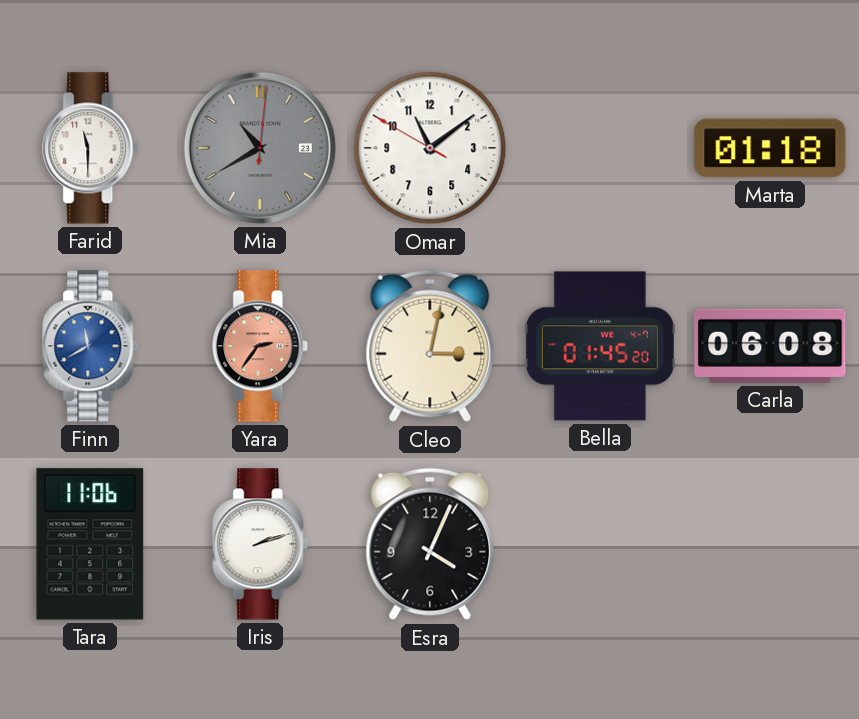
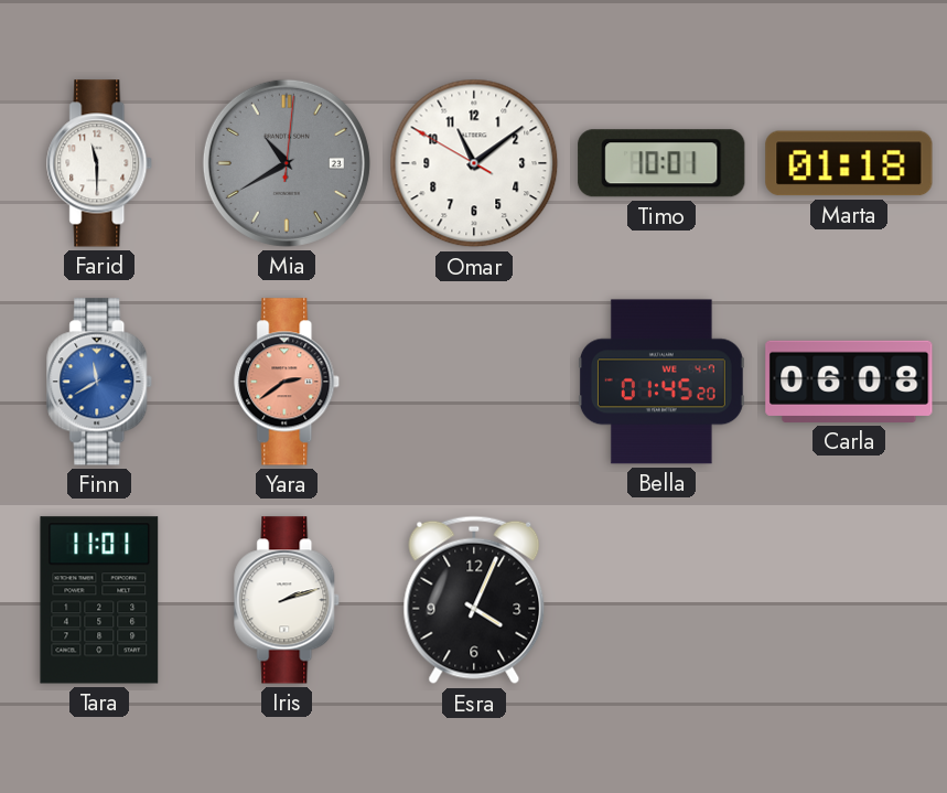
Timo: none -> 10:01 (661, 163)
Yara: 2:36 -> 2:39 (288, 382)
Cleo: 3:02 -> none (430, 346)
Tara: 11:06 -> 11:01 (99, 600)
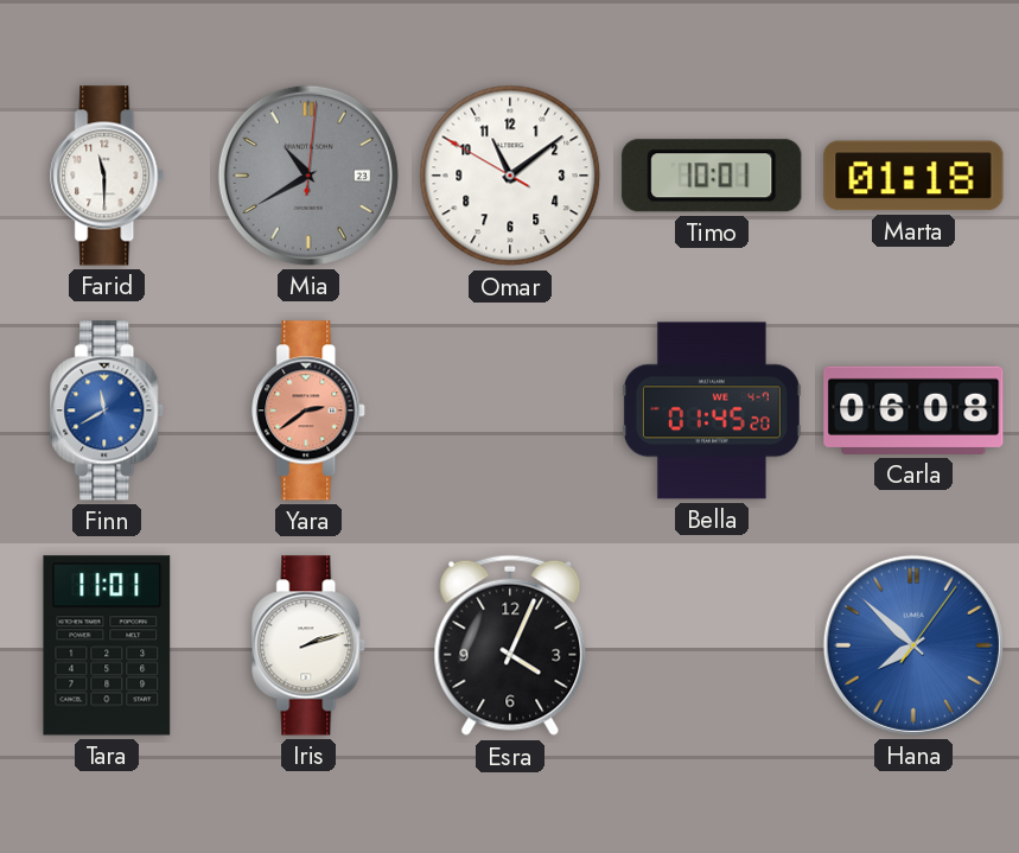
Hana: none -> 7:52 (913, 645)
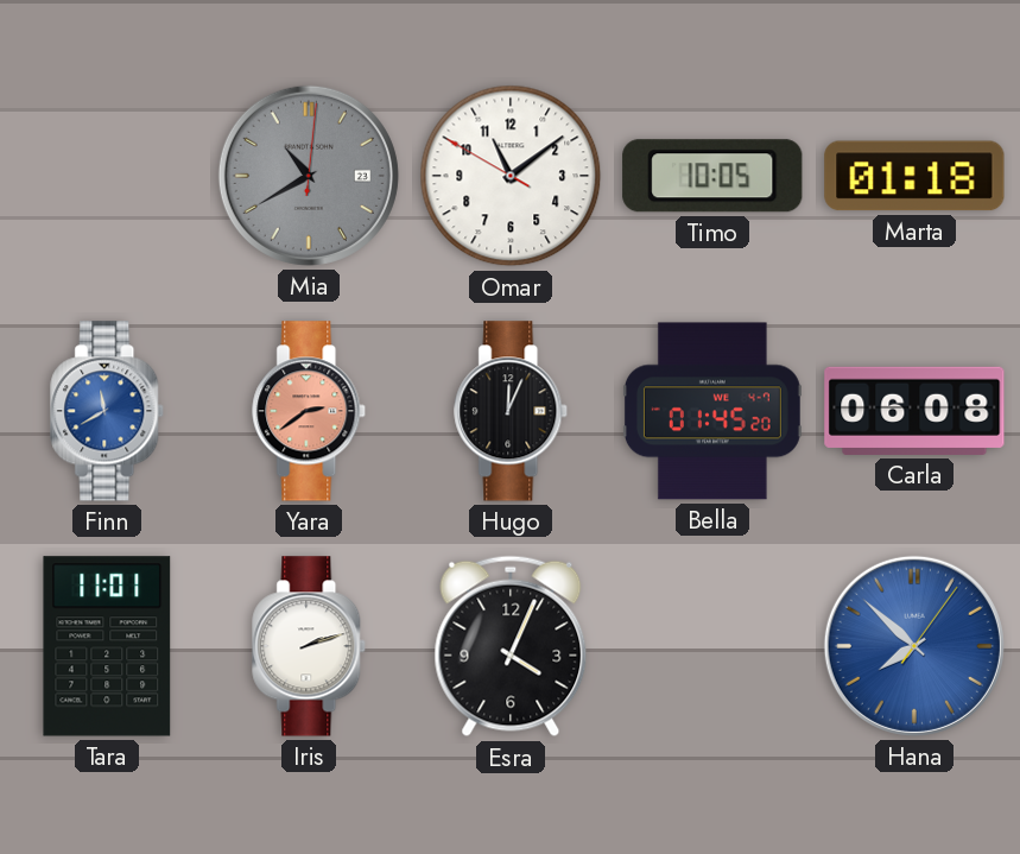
Farid: 11:30 -> none (108, 176)
Timo: 10:01 -> 10:05 (712, 176)
Hugo: none -> 12:04 (512, 411)
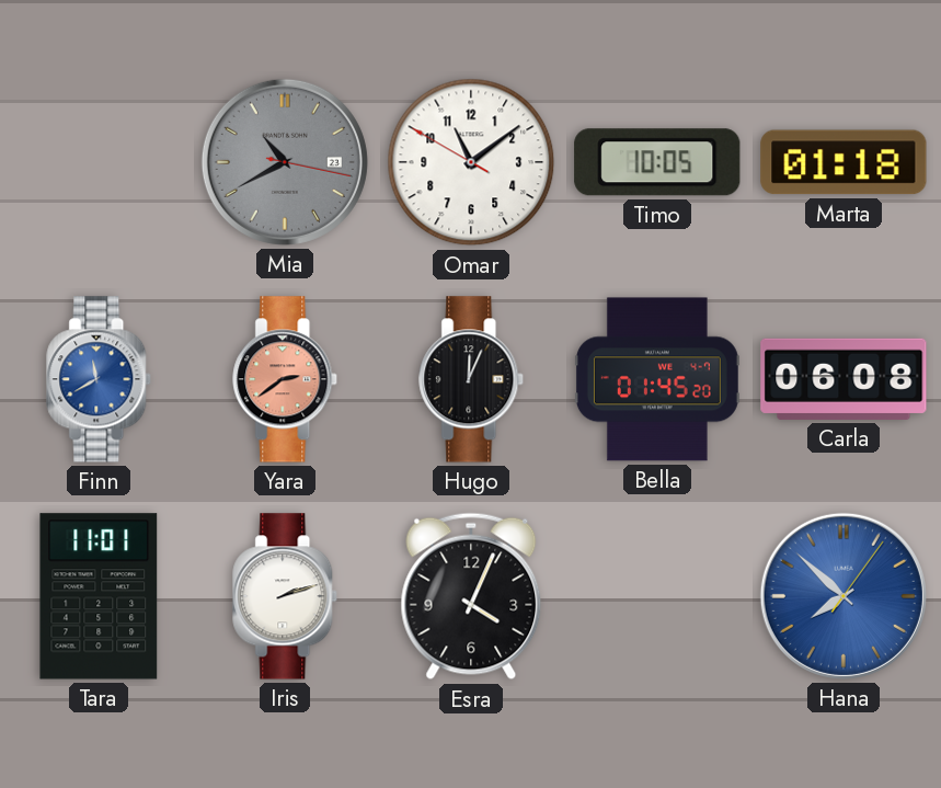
Mia: 10:40:01 -> 10:40:17 (285, 162)
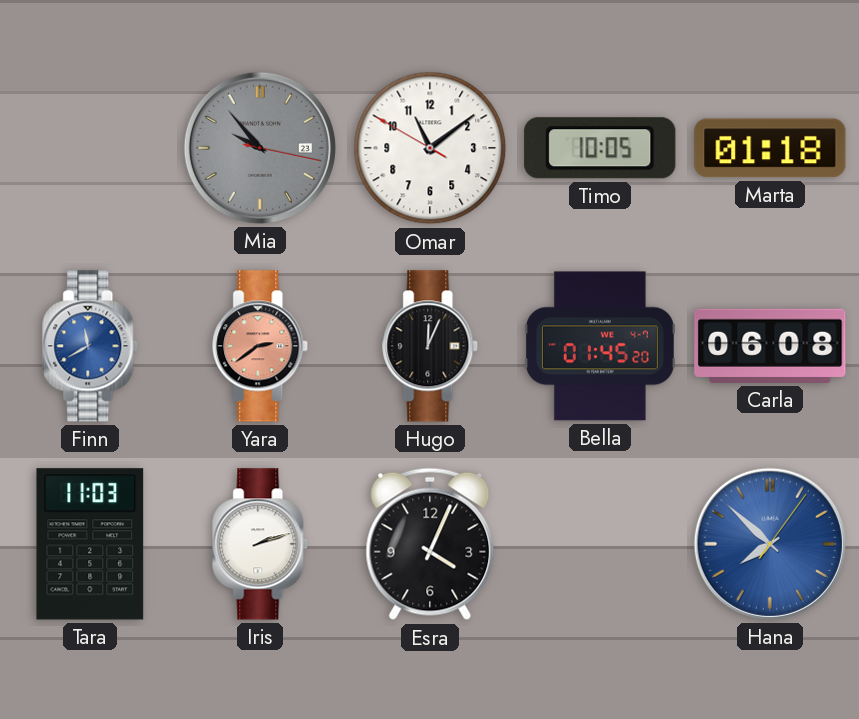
Mia: 10:40 -> 9:53 (260, 148)
Tara: 11:01 -> 11:03 (90, 544)
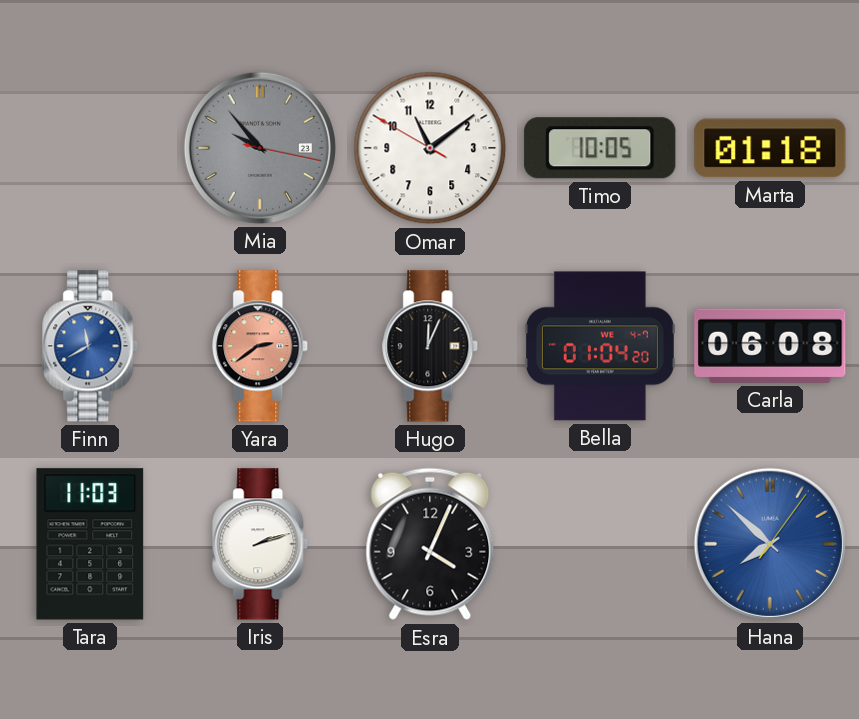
Bella: 01:45 -> 01:04 (600, 346)
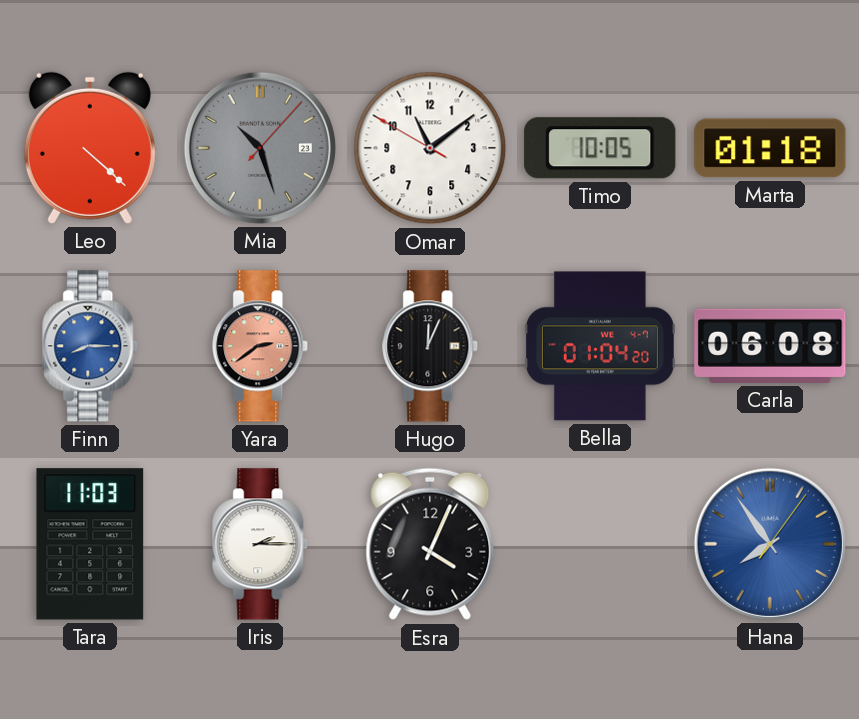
Leo: none -> 4:22 (90, 148)
Mia: 9:53 -> 10:27 (260, 148)
Finn: 11:40 -> 8:15 (91, 346)
Iris: 2:12 -> 2:15 (261, 544)
Hana: 7:52 -> 7:54 (770, 544)
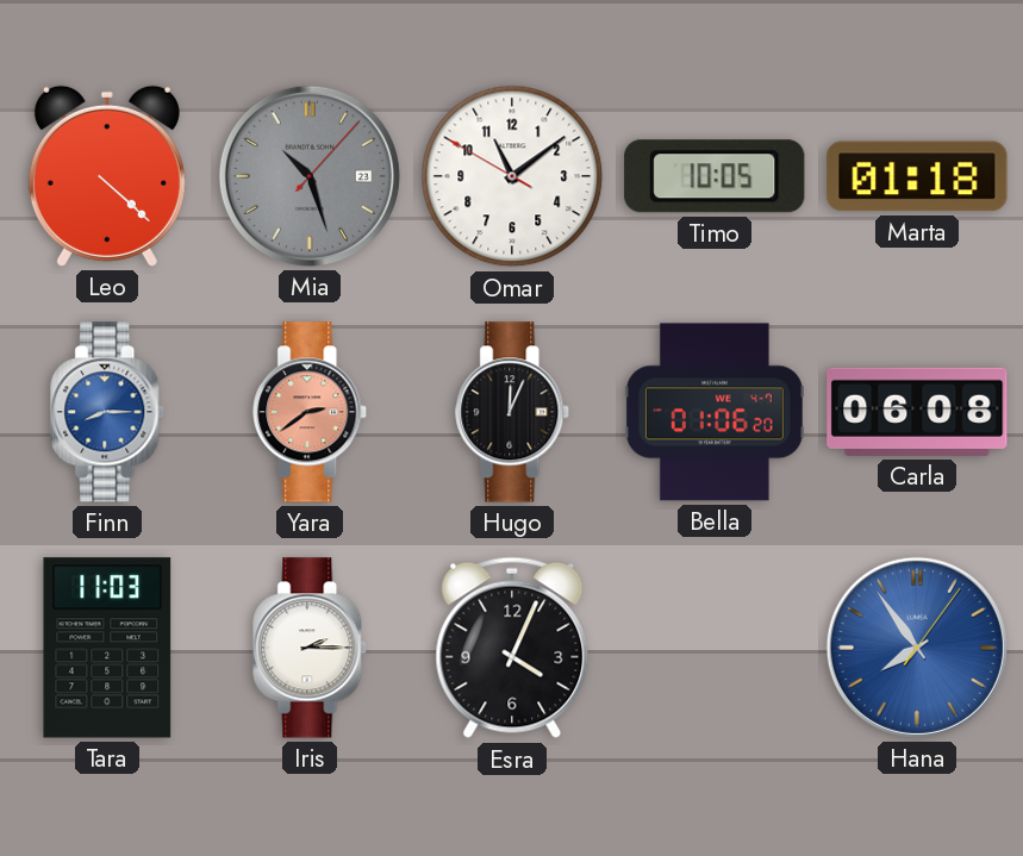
Bella: 01:04 -> 01:06 (715, 412)
